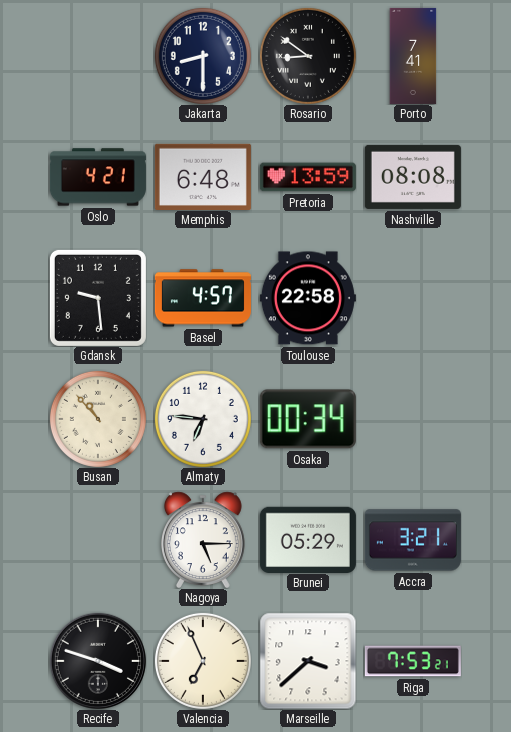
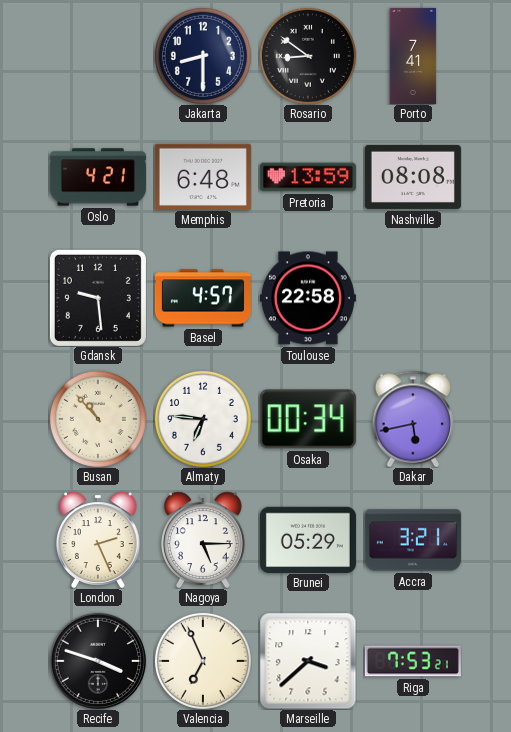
Dakar: none -> 5:43 (413, 419)
London: none -> 2:26 (98, 540)
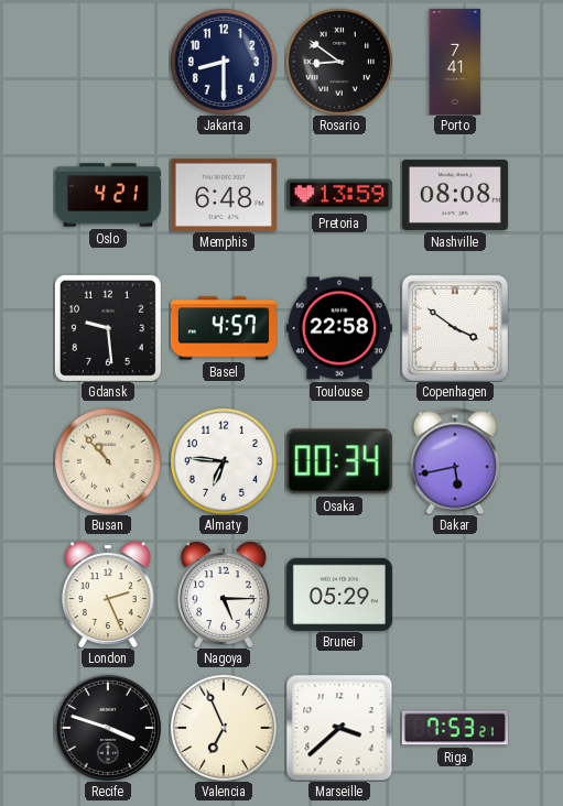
Copenhagen: none -> 3:51 (455, 328)
Accra: 3:21 -> none (413, 540)
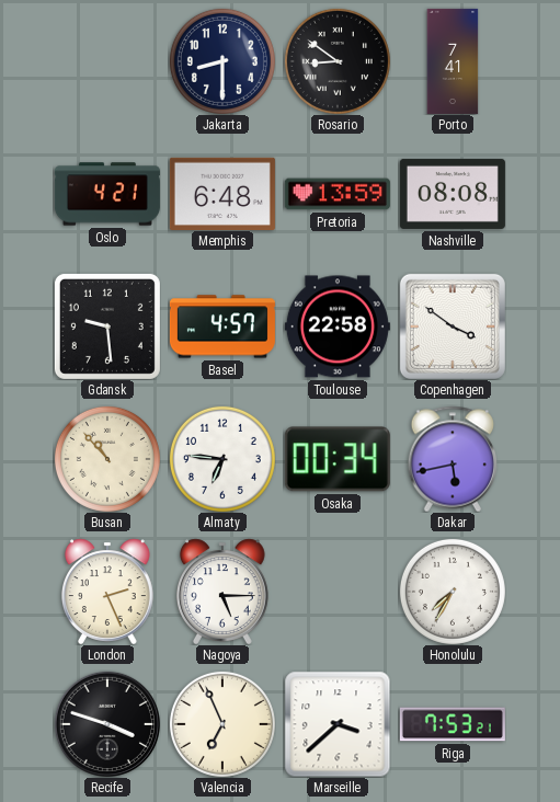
Brunei: 05:29 -> none (339, 593)
Honolulu: none -> 7:35 (453, 592)
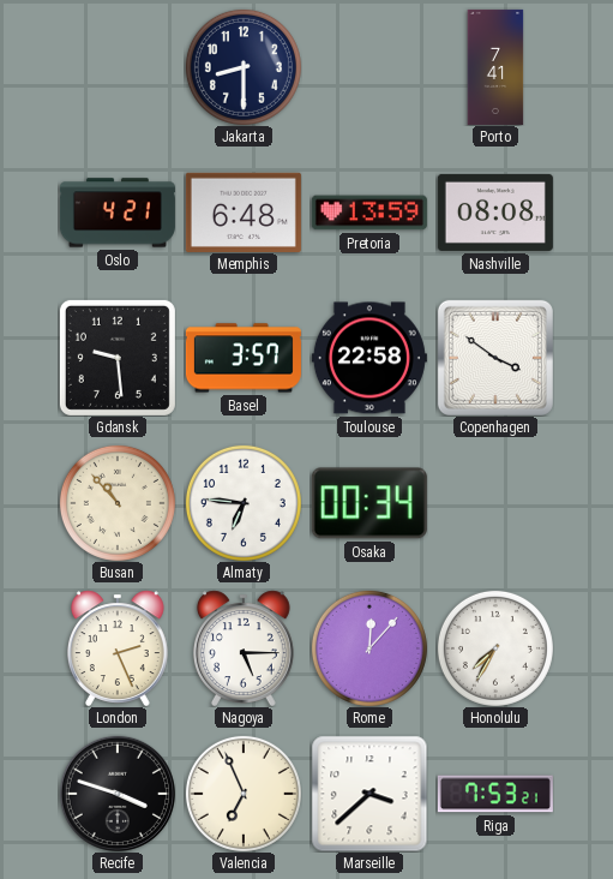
Rosario: 8:51 -> none (338, 61)
Basel: 4:57 -> 3:57 (244, 358)
Dakar: 5:43 -> none (453, 459)
Rome: none -> 12:07 (369, 648)
